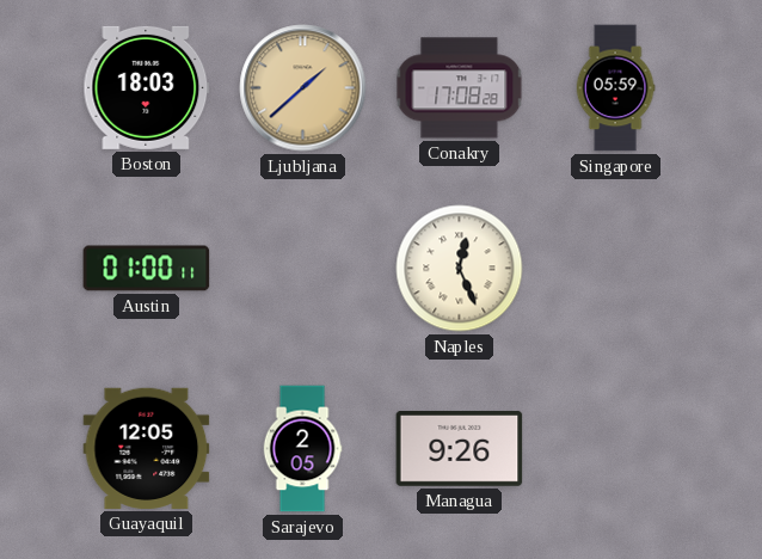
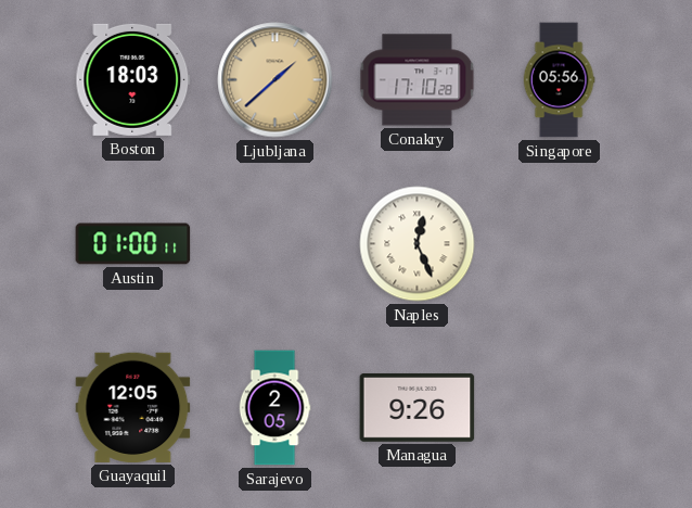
Conakry: 17:08 -> 17:10 (418, 80)
Singapore: 05:59 -> 05:56 (559, 80)
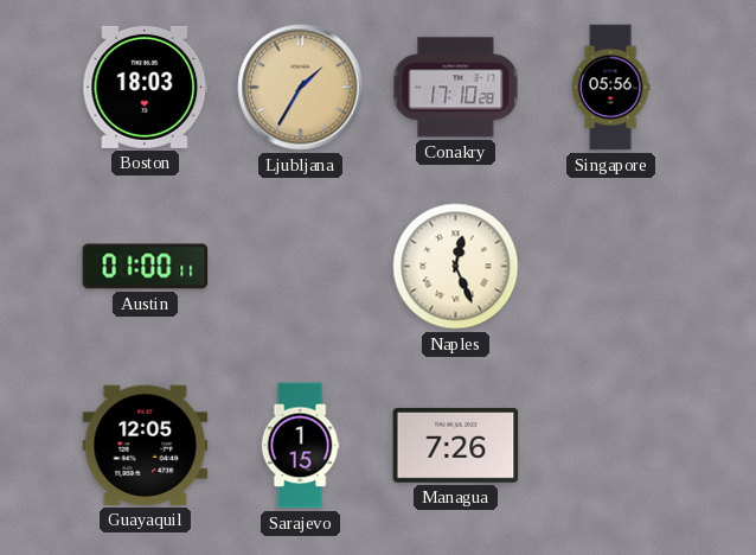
Ljubljana: 1:38 -> 1:35 (301, 88)
Sarajevo: 2:05 -> 1:15 (300, 446)
Managua: 9:26 -> 7:26 (456, 445)
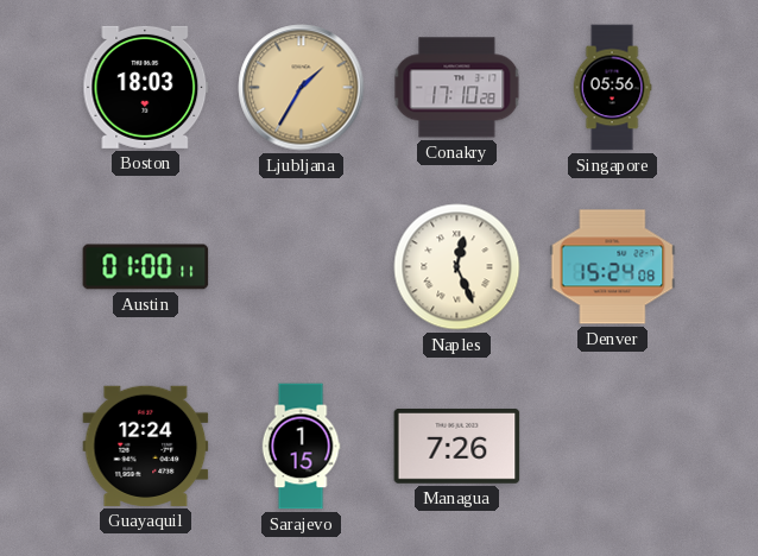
Denver: none -> 15:24 (613, 267)
Guayaquil: 12:05 -> 12:24 (146, 446)
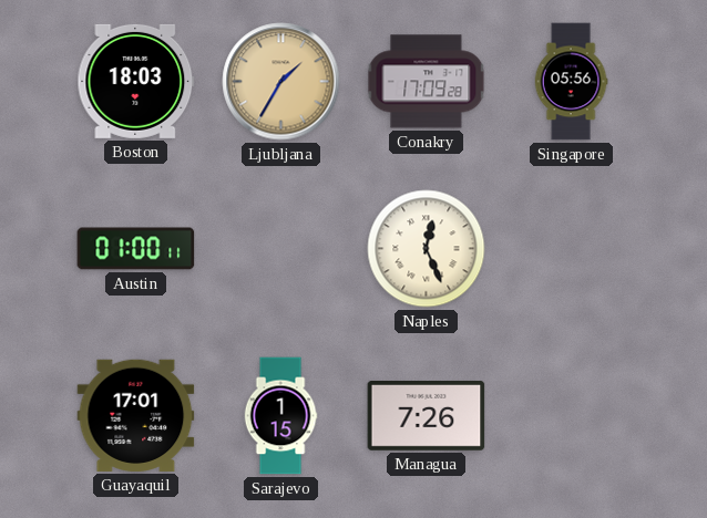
Conakry: 17:10 -> 17:09 (427, 82)
Denver: 15:24 -> none (613, 267)
Guayaquil: 12:24 -> 17:01 (136, 415)
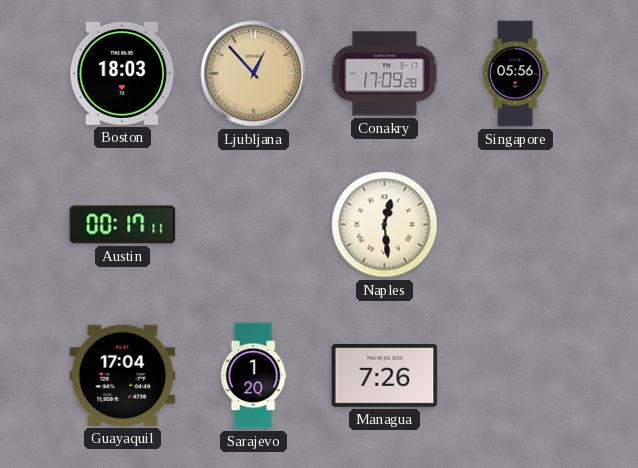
Ljubljana: 1:35 -> 12:53 (254, 74)
Austin: 01:00 -> 00:17 (123, 225)
Naples: 12:26 -> 12:29 (385, 225)
Guayaquil: 17:01 -> 17:04 (123, 375)
Sarajevo: 1:15 -> 1:20 (253, 376)
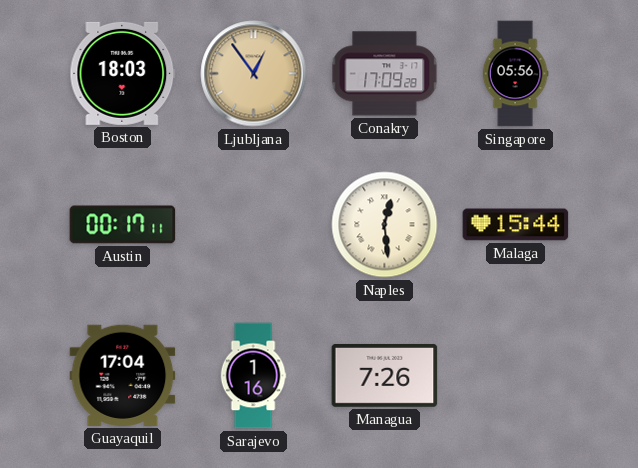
Ljubljana: 12:53 -> 12:54 (254, 74)
Malaga: none -> 15:44 (516, 225)
Sarajevo: 1:20 -> 1:16 (253, 376)
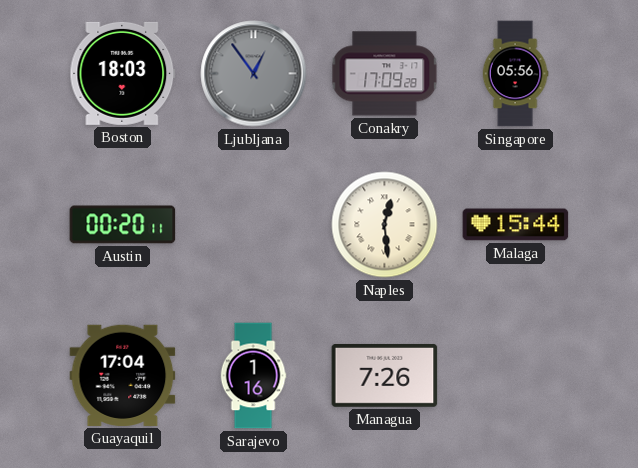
Ljubljana dial: champagne -> grey (254, 74)
Austin: 00:17 -> 00:20 (123, 225)
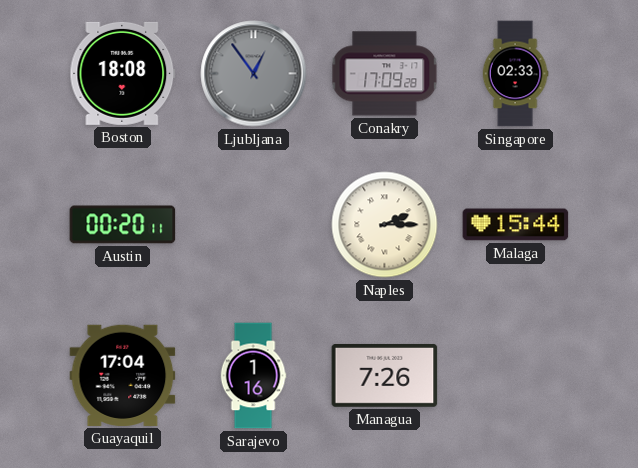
Boston: 18:03 -> 18:08 (123, 73)
Singapore: 05:56 -> 02:33 (515, 74)
Naples: 12:29 -> 2:15 (385, 225)
